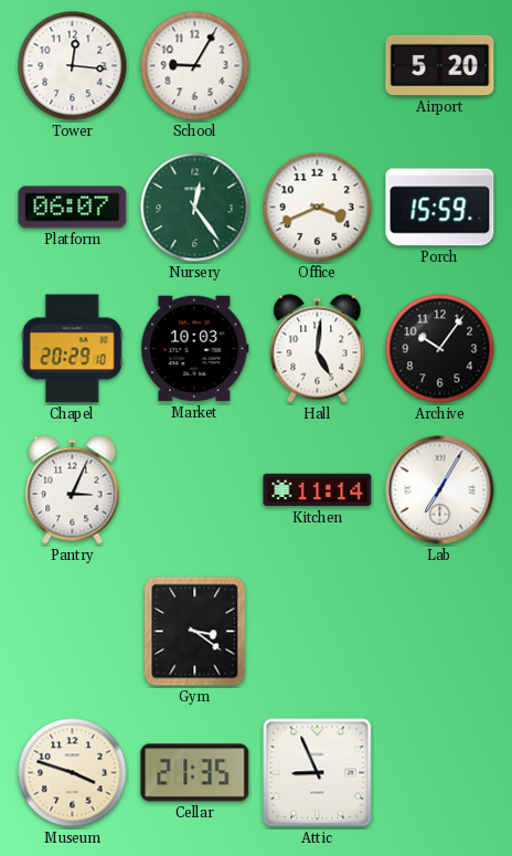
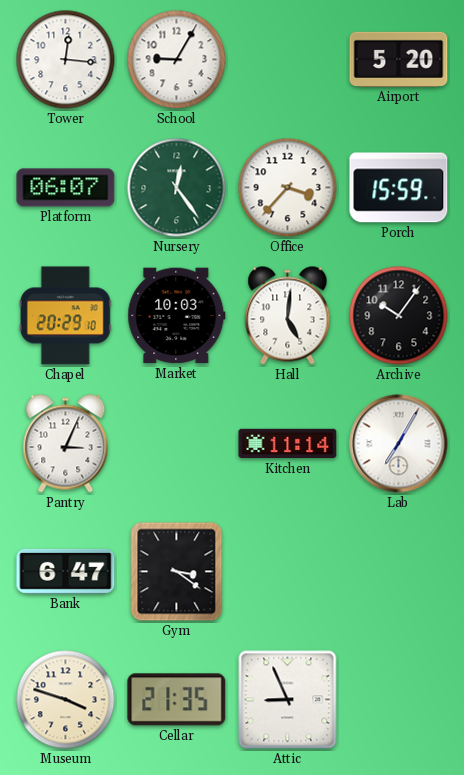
Office: 3:41 -> 3:37 (288, 188)
Bank: none -> 6:47 (66, 571)
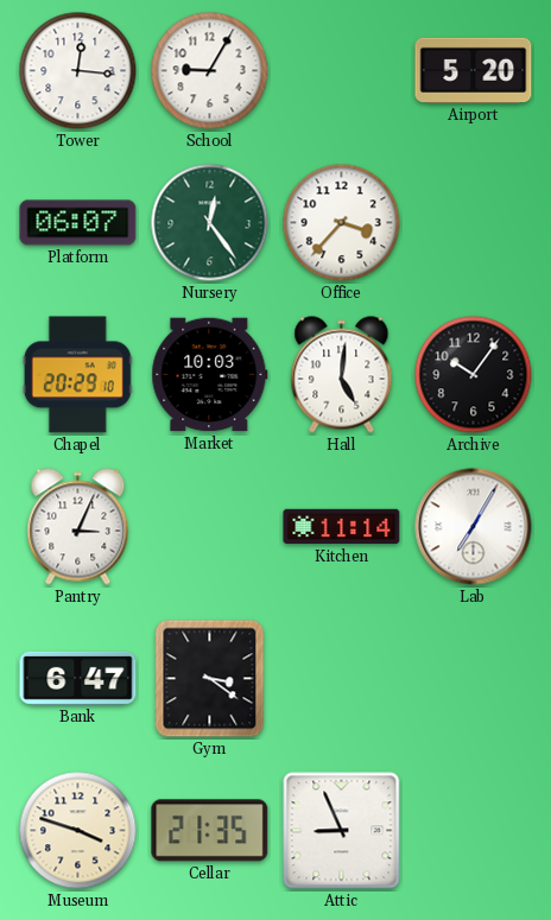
Porch: 15:59 -> none (399, 188)
